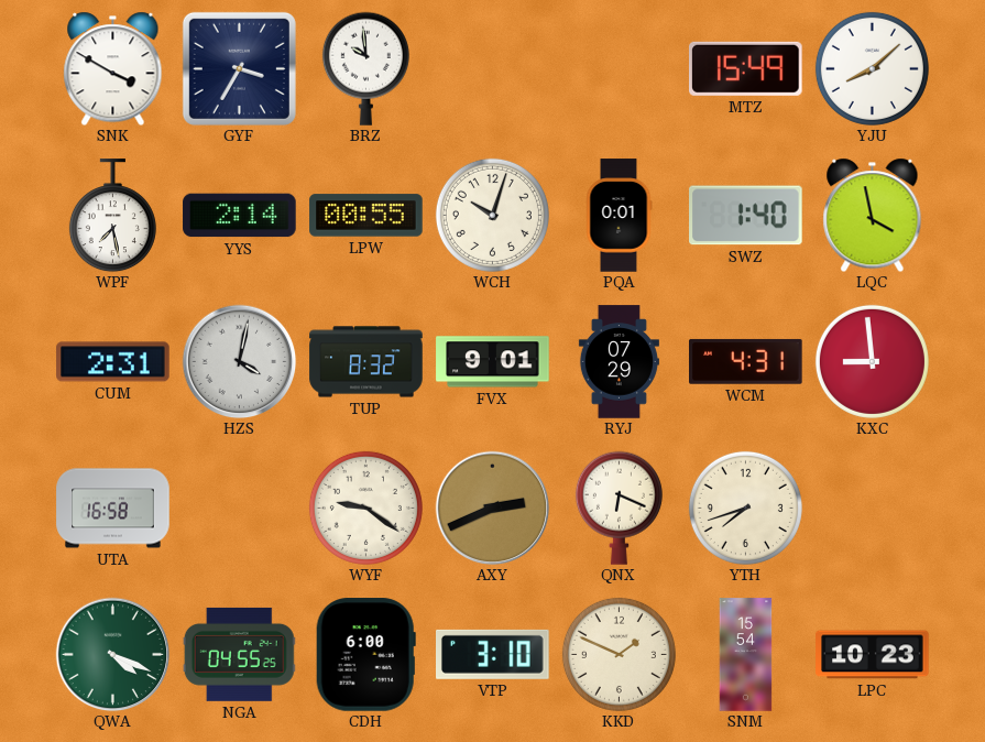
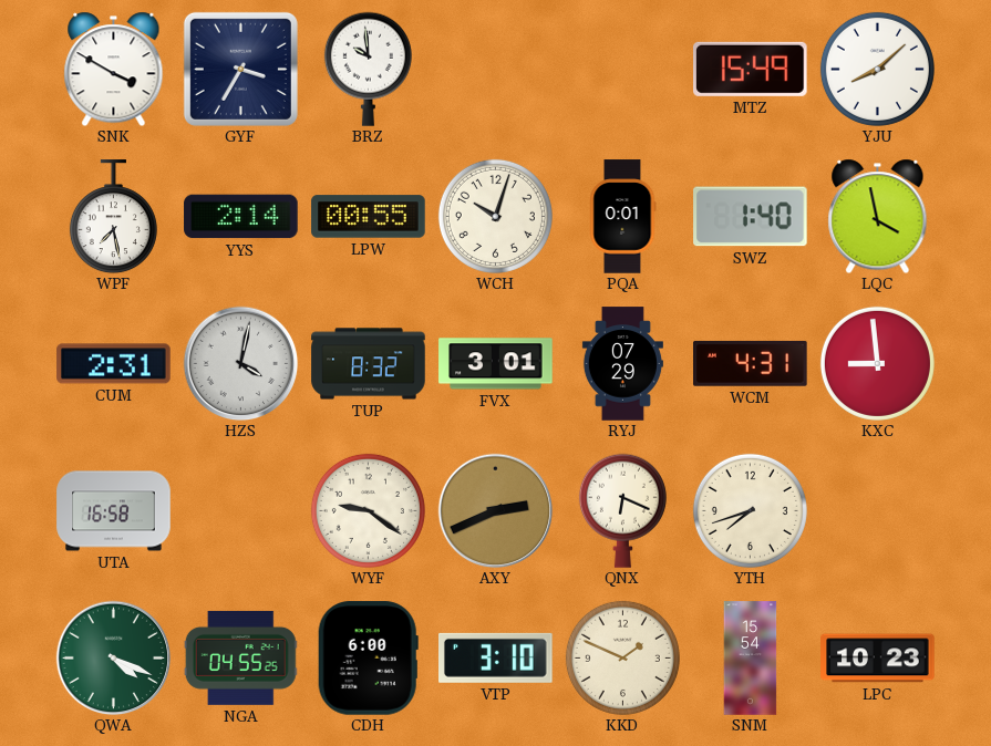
FVX: 9:01 -> 3:01 (496, 364)
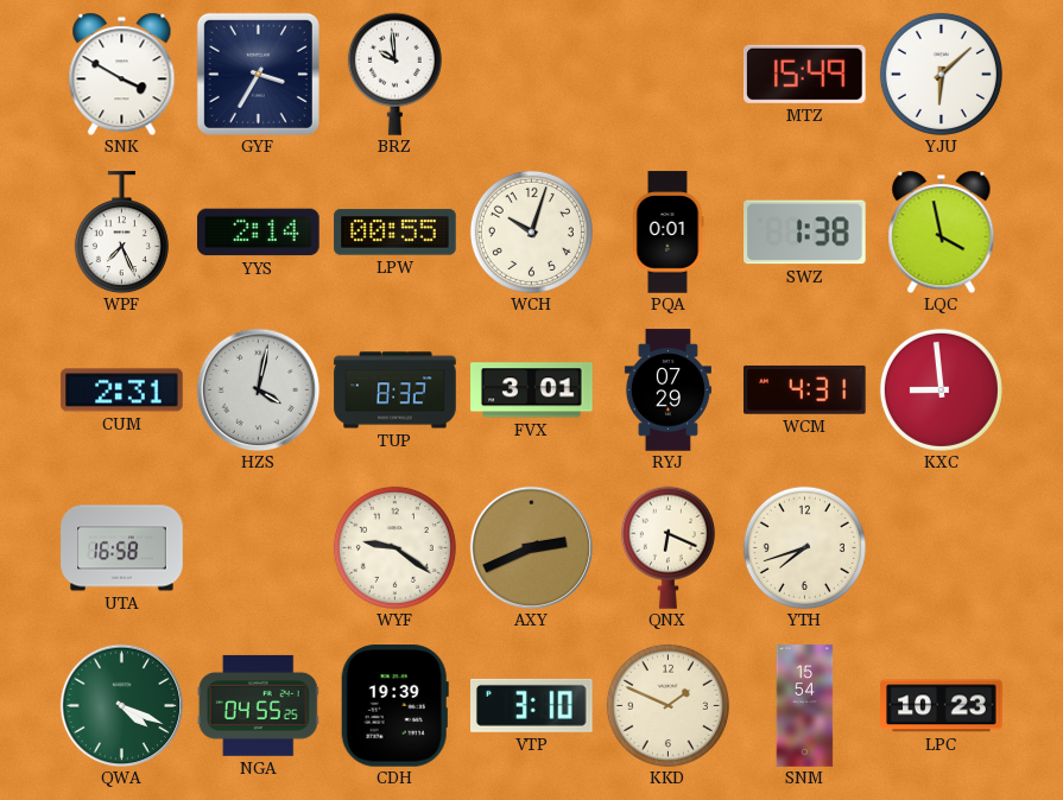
YJU: 8:08 -> 6:08 (941, 74)
WPF: 7:28 -> 7:26 (121, 233)
SWZ: 1:40 -> 1:38 (805, 233)
CDH: 6:00 -> 19:39 (394, 706)
